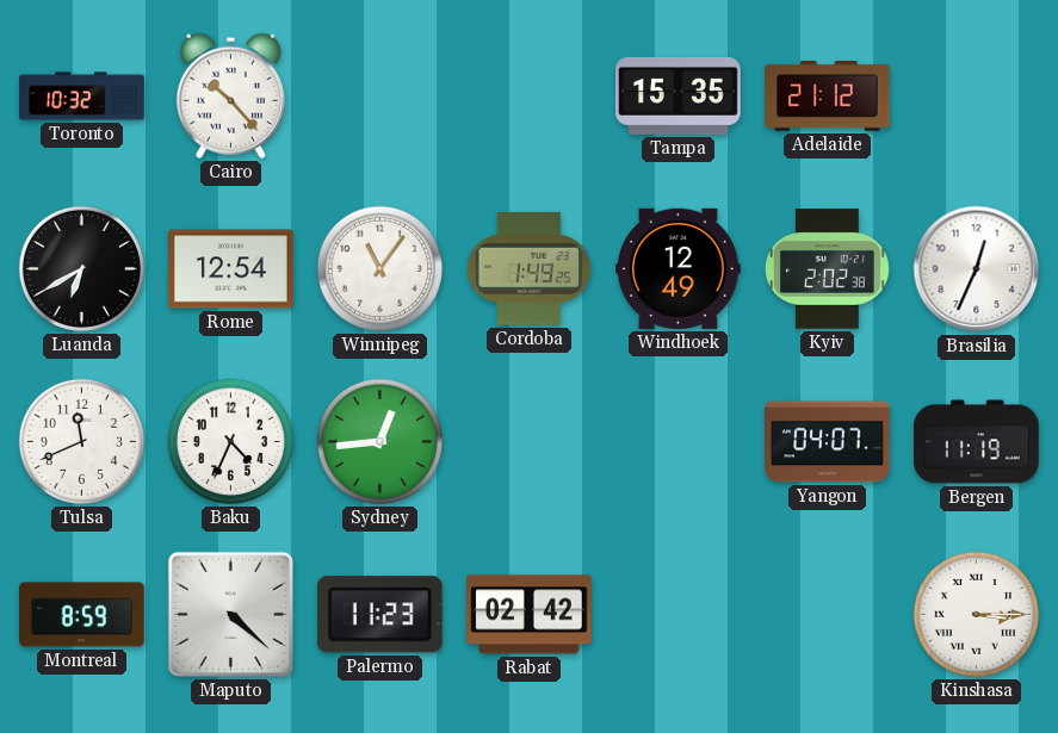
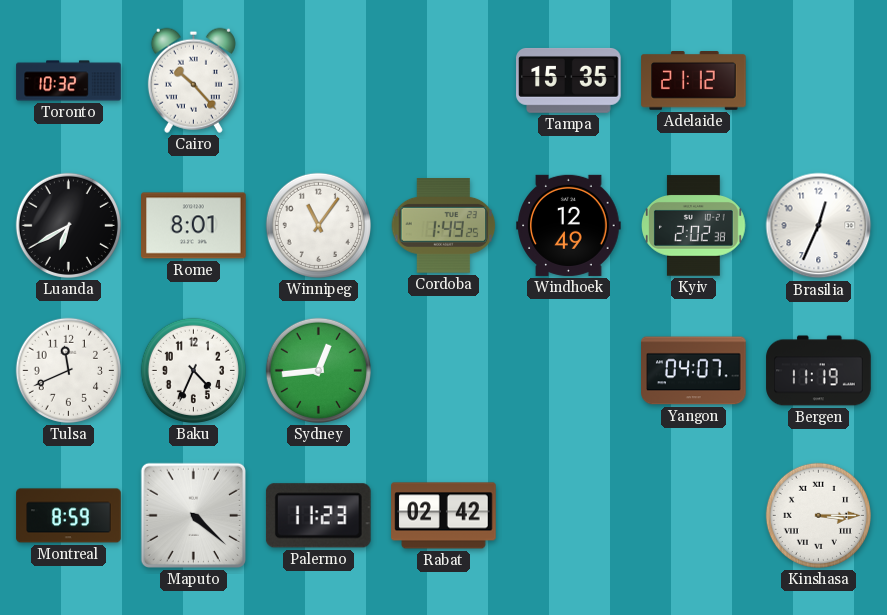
Rome: 12:54 -> 8:01 (194, 226)
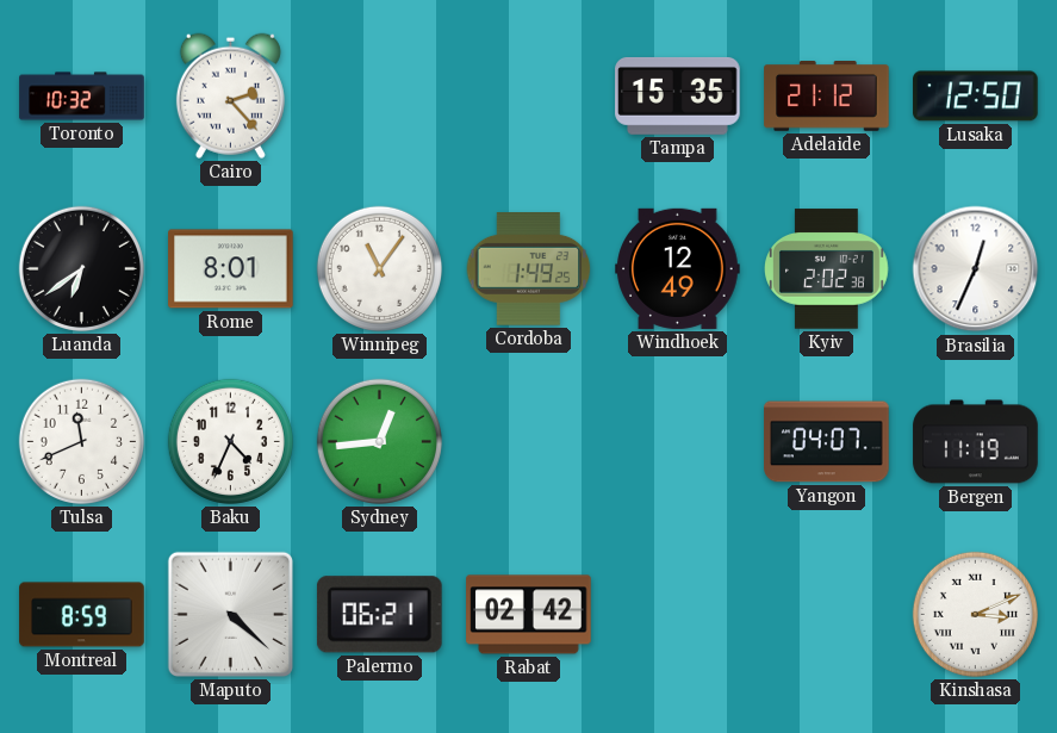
Cairo: 10:23 -> 2:23 (230, 95)
Lusaka: none -> 12:50 (976, 97)
Luanda: 6:40 -> 6:39 (81, 268)
Palermo: 11:23 -> 06:21 (379, 615)
Kinshasa: 3:15 -> 3:11 (975, 614)
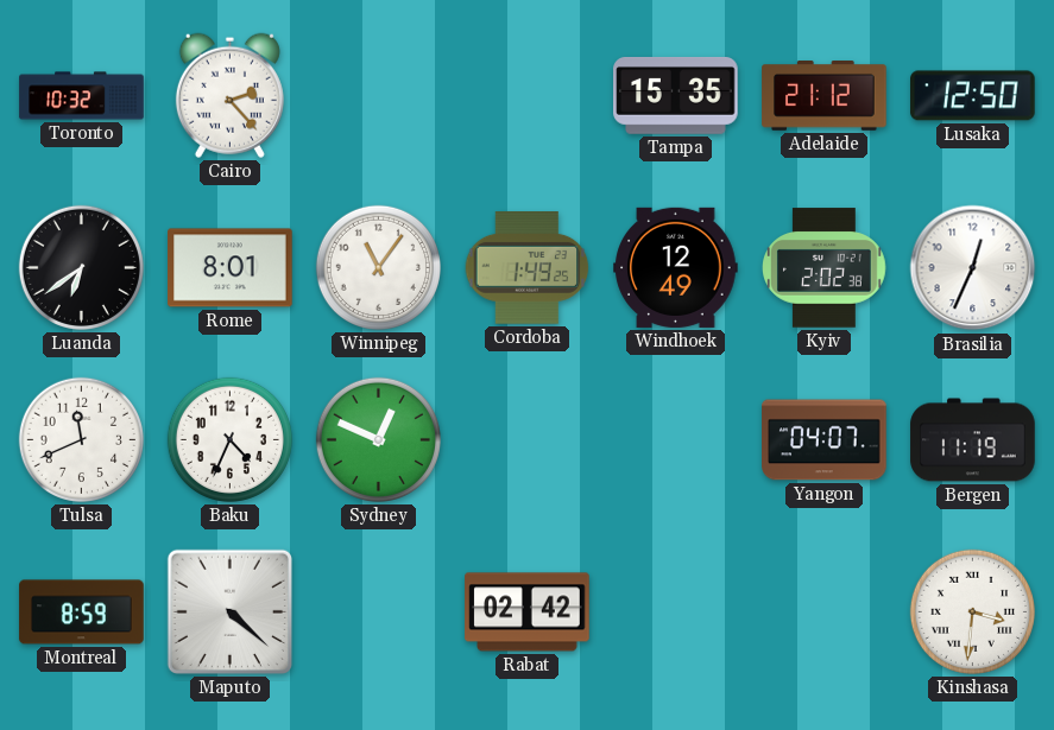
Sydney: 12:44 -> 12:49 (378, 439)
Palermo: 06:21 -> none (379, 615)
Kinshasa: 3:11 -> 3:31 (972, 611)
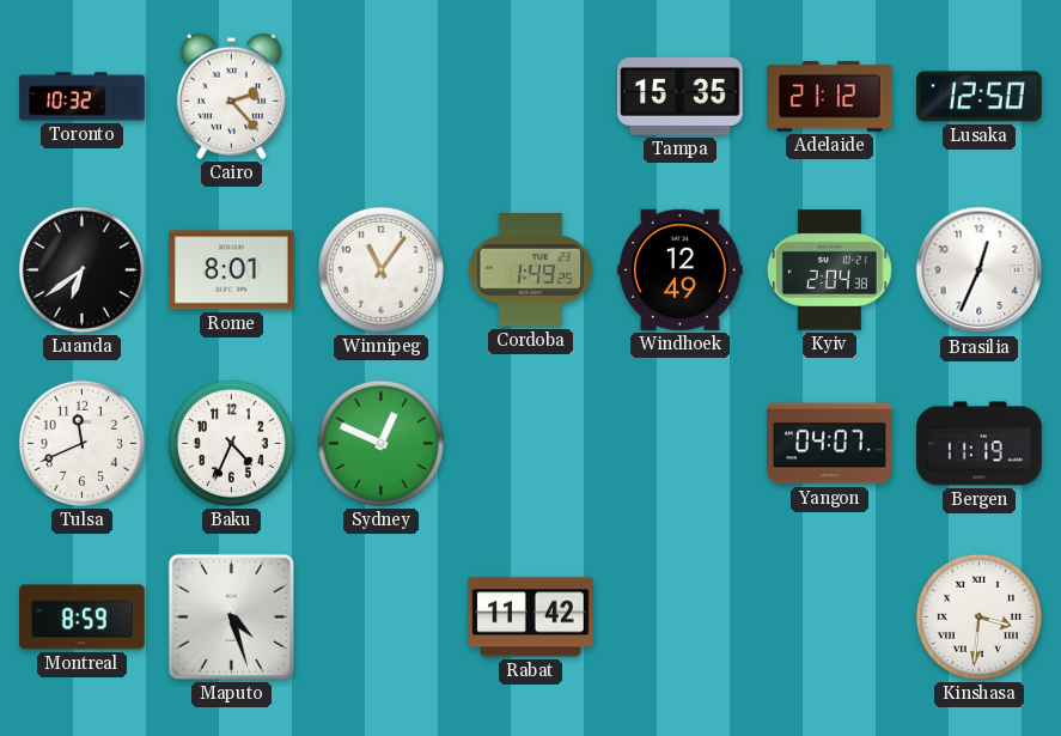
Kyiv: 2:02 -> 2:04 (830, 270)
Maputo: 4:22 -> 4:27 (231, 616)
Rabat: 02:42 -> 11:42 (531, 618)
